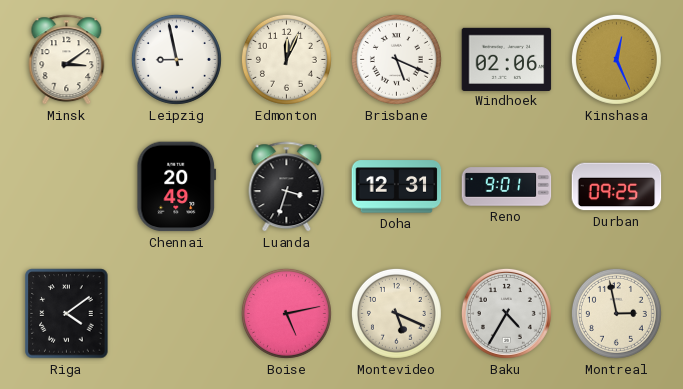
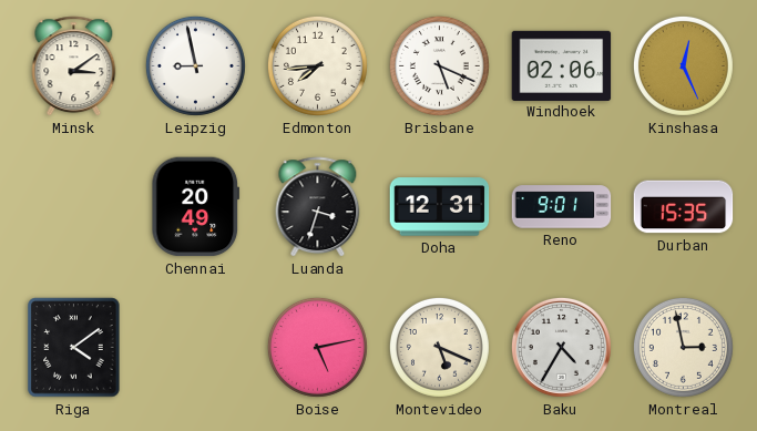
Edmonton: 12:04 -> 7:44 (317, 65)
Durban: 09:25 -> 15:35 (684, 207)
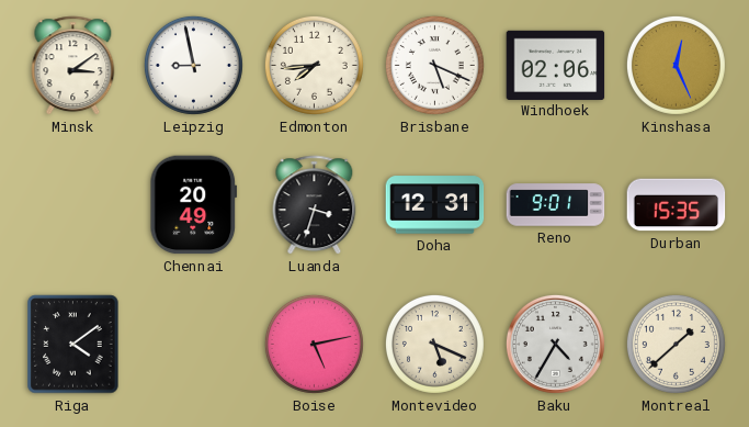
Montreal: 2:58 -> 1:38 (676, 344)
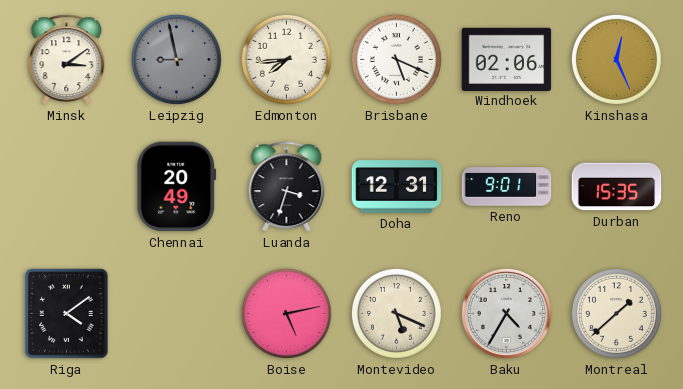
Leipzig dial: white -> grey (176, 59)
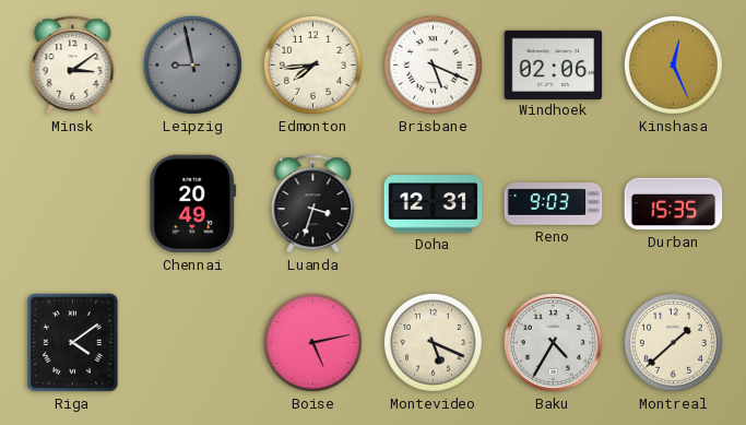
Reno: 9:01 -> 9:03 (554, 204)
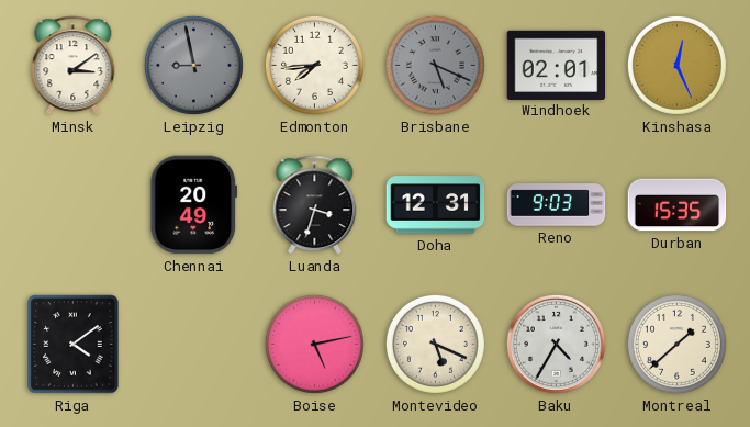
Brisbane dial: white -> grey (435, 65)
Windhoek: 02:06 -> 02:01 (557, 65)
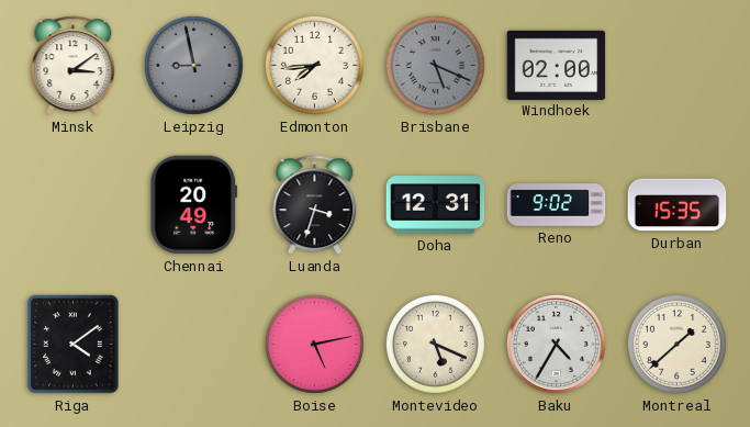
Windhoek: 02:01 -> 02:00 (557, 65)
Kinshasa: 12:26 -> none (676, 65)
Reno: 9:03 -> 9:02 (557, 205)
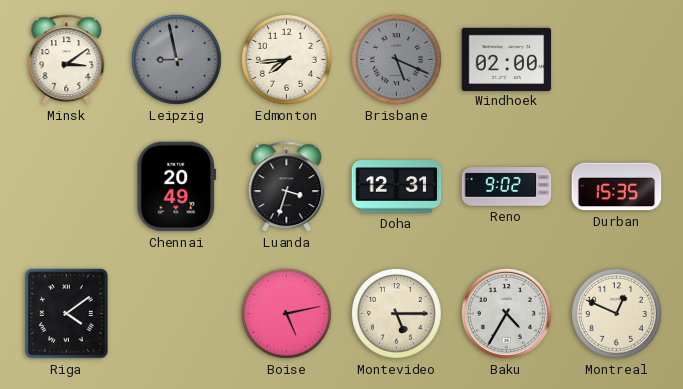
Montevideo: 5:19 -> 5:15 (396, 313)
Montreal: 1:38 -> 12:49 (616, 313)
